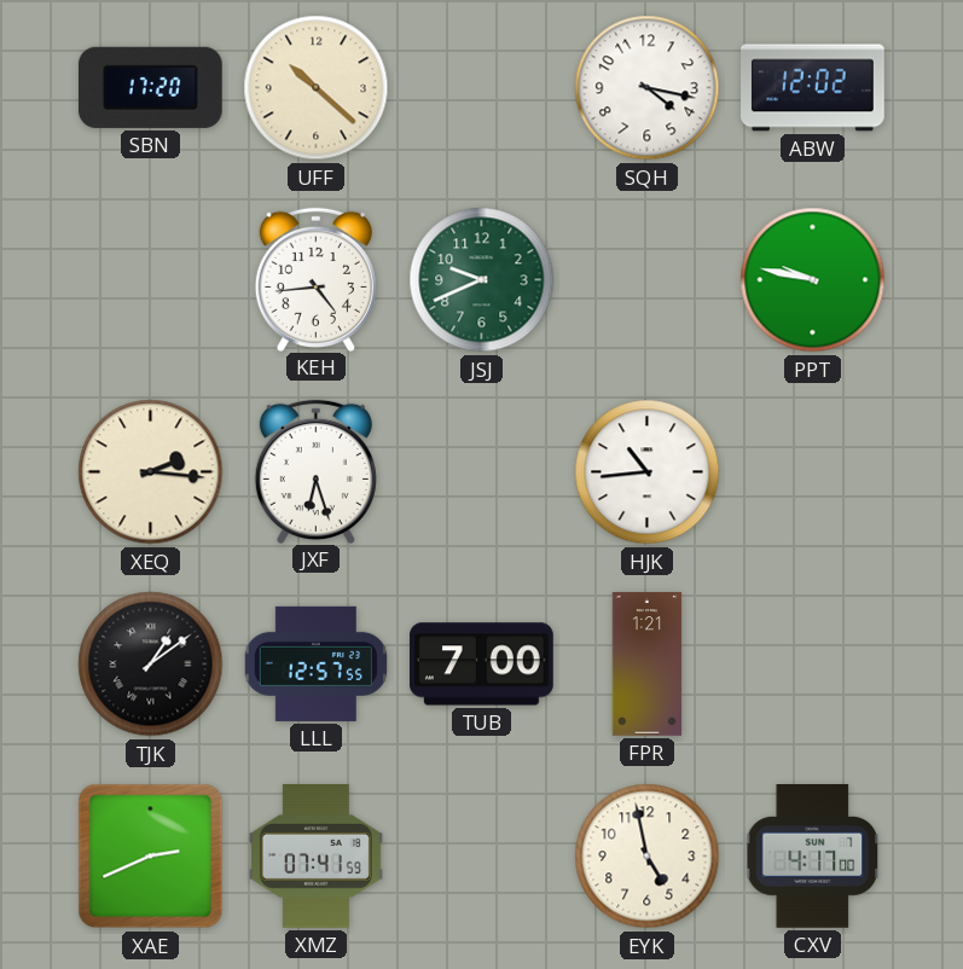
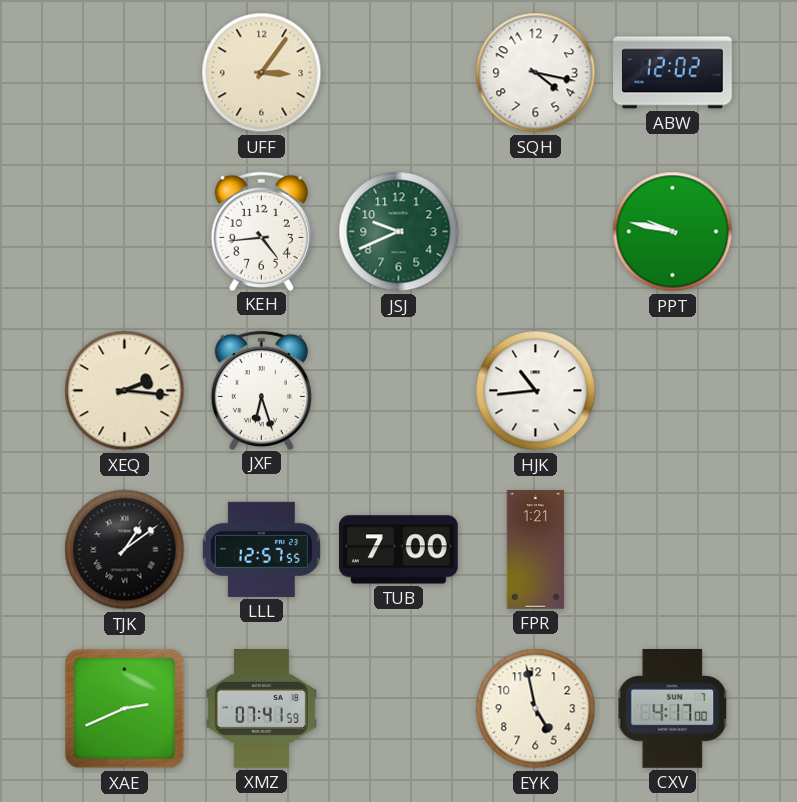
SBN: 17:20 -> none (150, 87)
UFF: 10:22 -> 3:06 (262, 73)
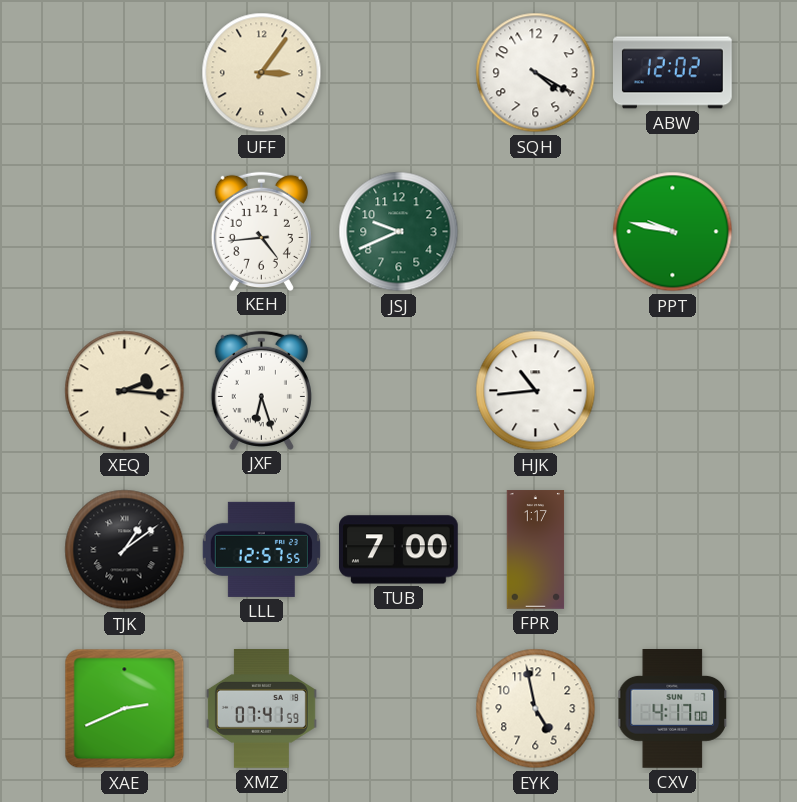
SQH: 4:17 -> 4:20 (536, 73)
FPR: 1:21 -> 1:17 (536, 550)
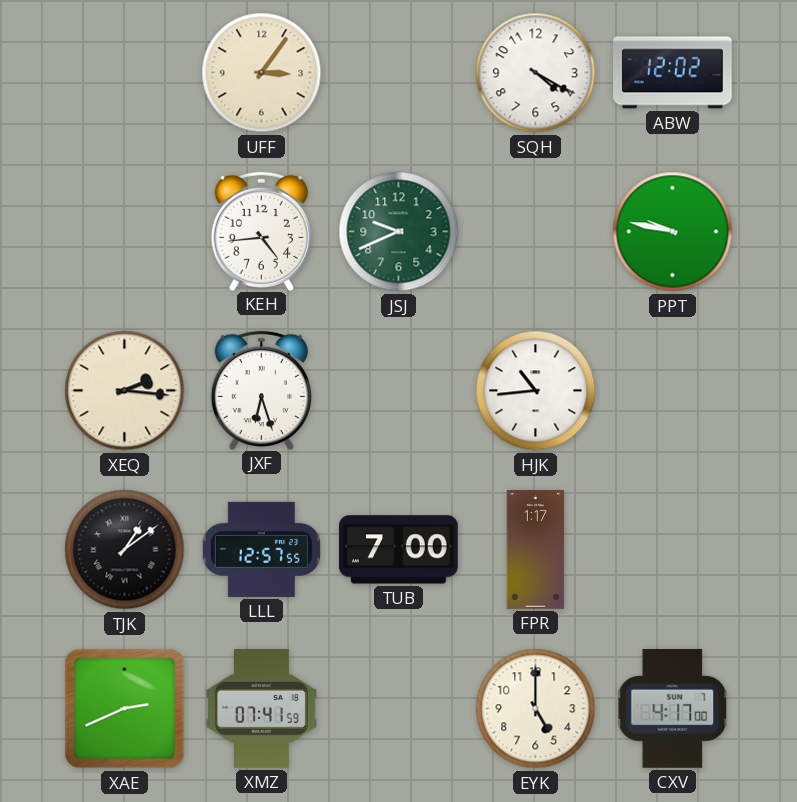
EYK: 4:58 -> 5:00 (536, 709)
